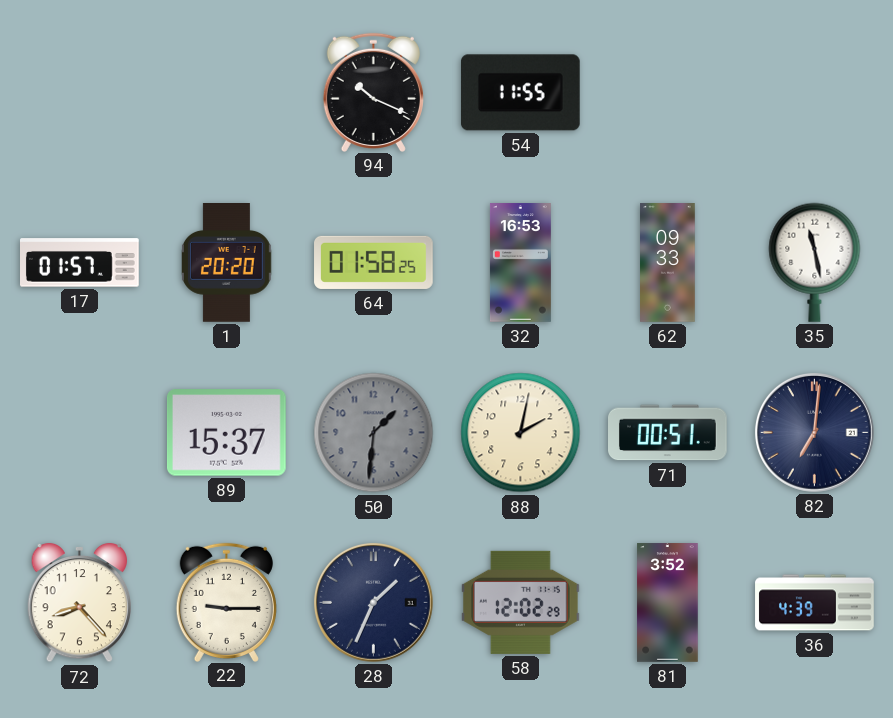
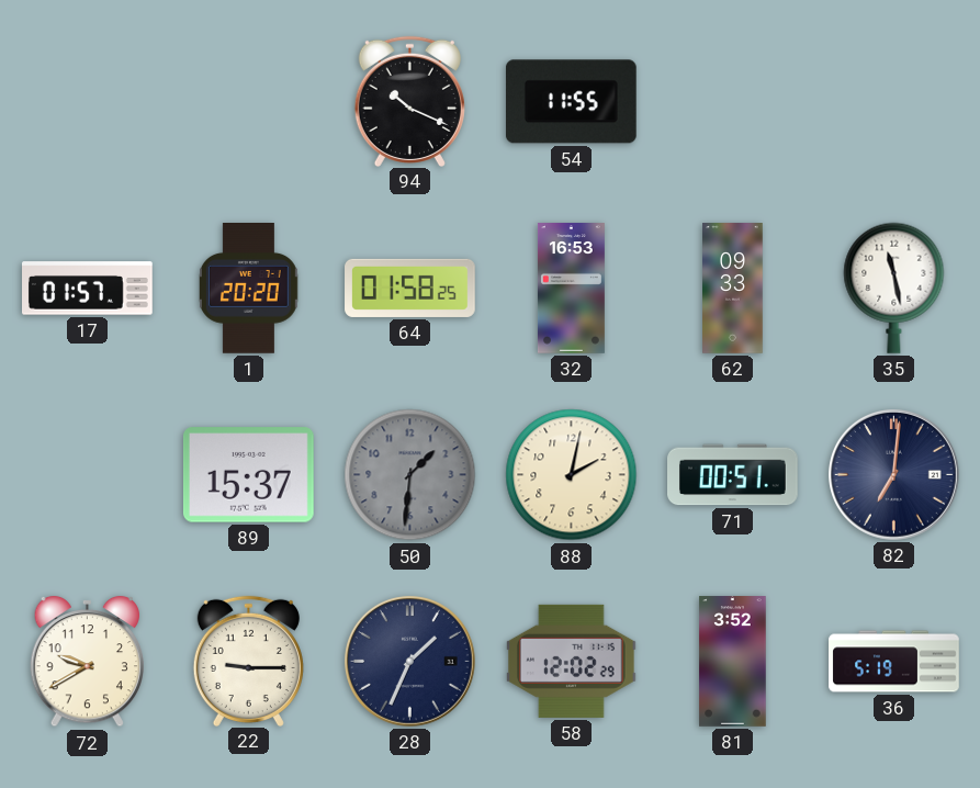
72: 8:23 -> 9:40 (88, 662)
36: 4:39 -> 5:19 (894, 662)
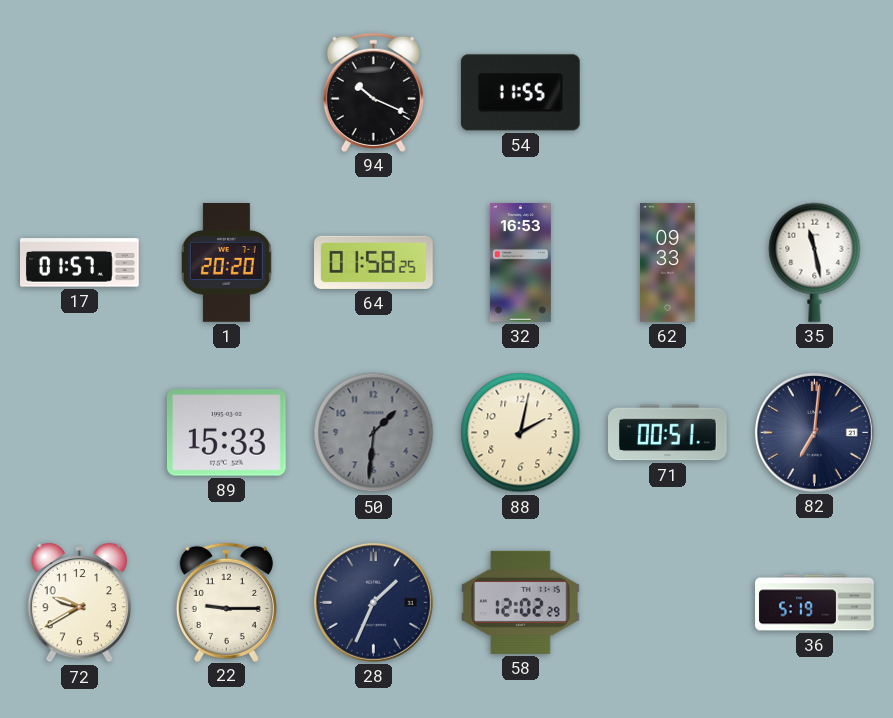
89: 15:37 -> 15:33 (226, 433)
81: 3:52 -> none (733, 662)
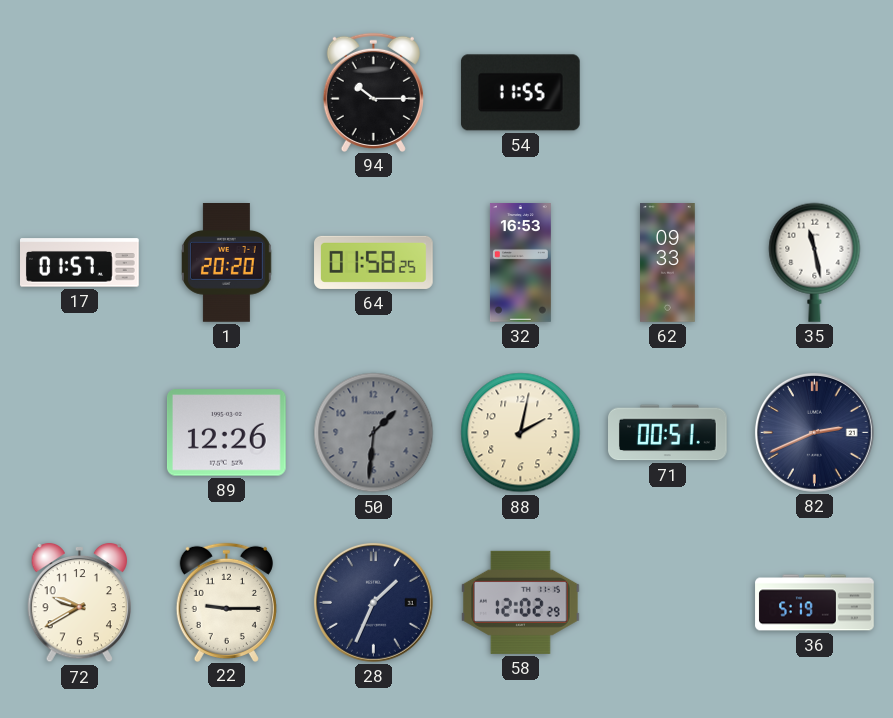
94: 10:19 -> 10:15 (373, 92)
89: 15:33 -> 12:26 (226, 433)
82: 7:01 -> 2:41 (814, 432)
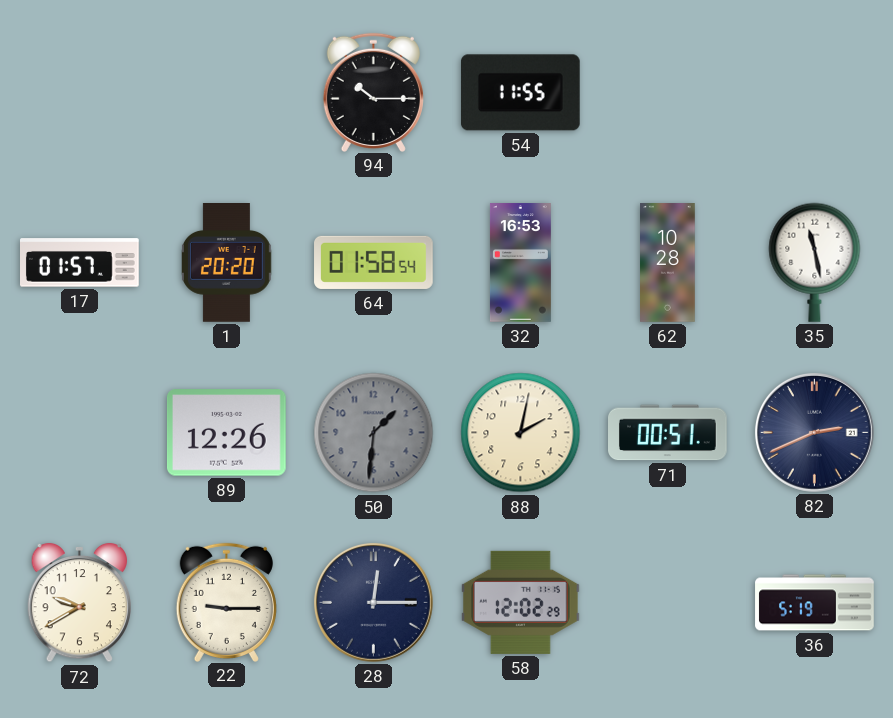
64: 01:58:25 -> 01:58:54 (374, 262)
62: 09:33 -> 10:28 (668, 263)
28: 1:34 -> 12:15 (373, 602)
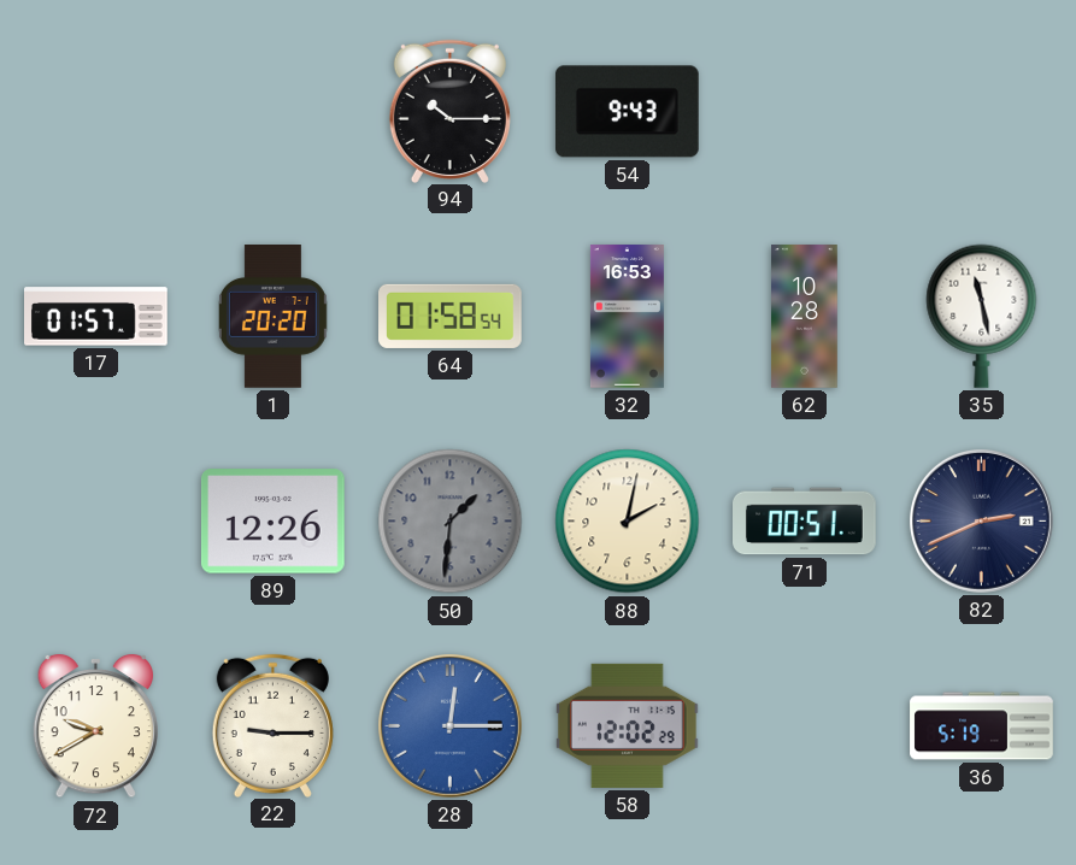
54: 11:55 -> 9:43 (627, 112)
28 dial: navy -> blue (449, 725)
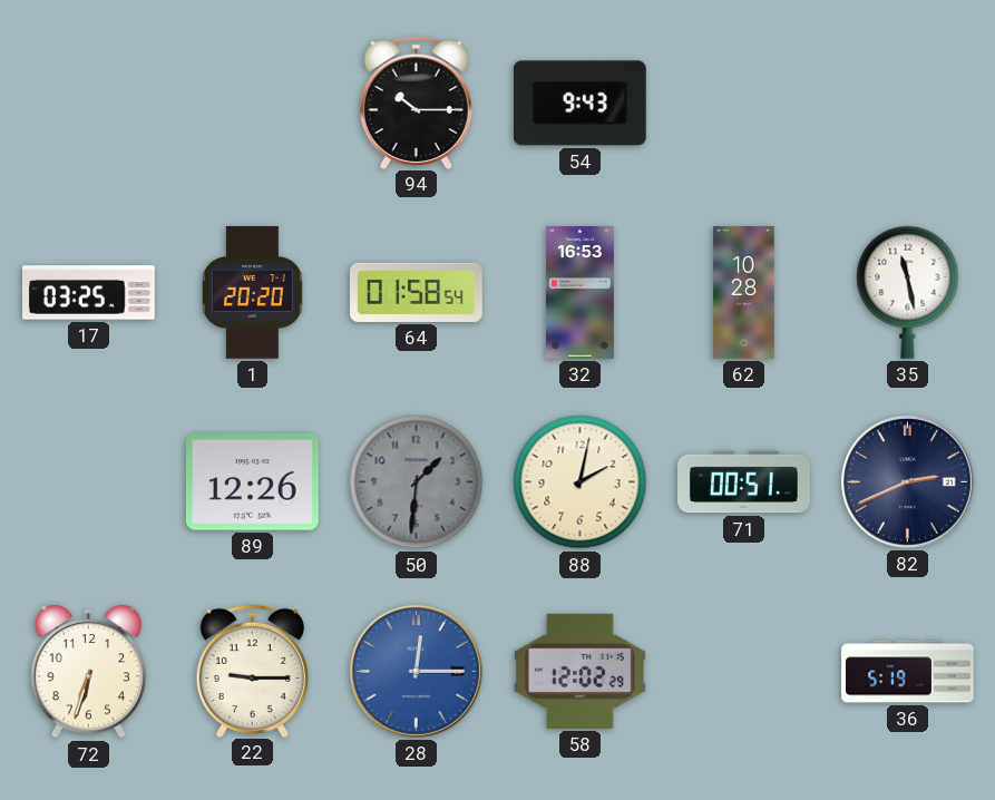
17: 01:57 -> 03:25 (89, 293)
72: 9:40 -> 6:33 (89, 672)
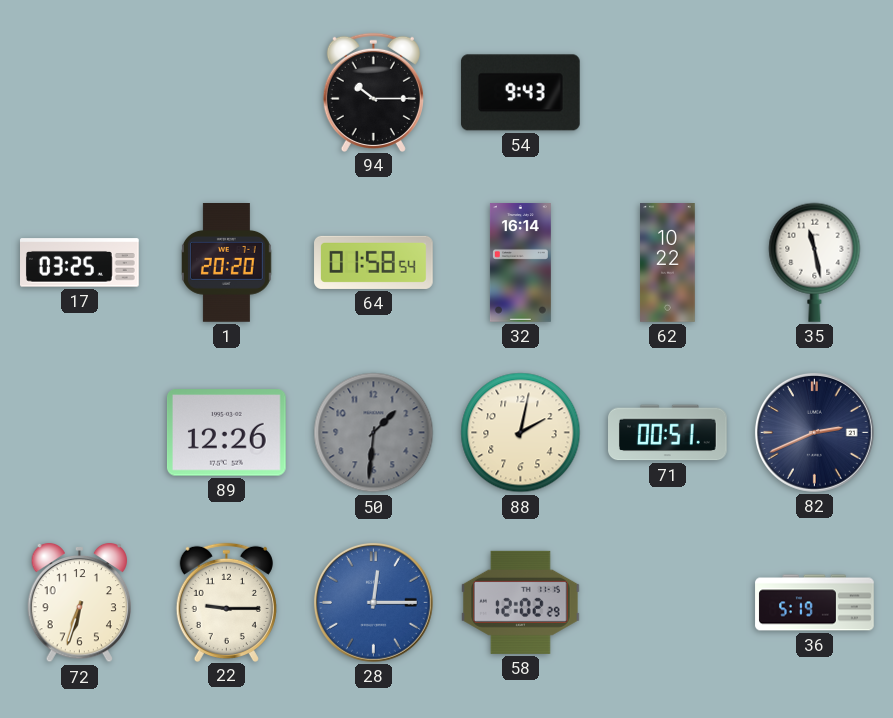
32: 16:53 -> 16:14 (520, 263)
62: 10:28 -> 10:22 (668, 263)
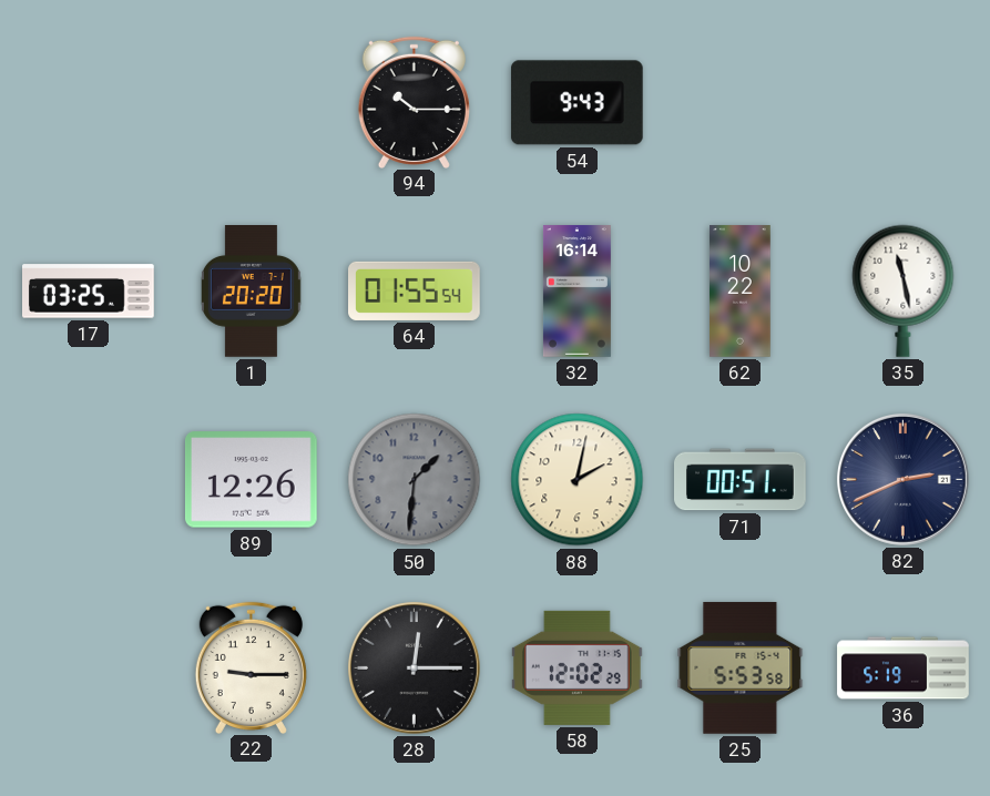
64: 01:58 -> 01:55 (415, 290)
72: 6:33 -> none (80, 603)
28 dial: blue -> black (414, 667)
25: none -> 5:53 (741, 669)
